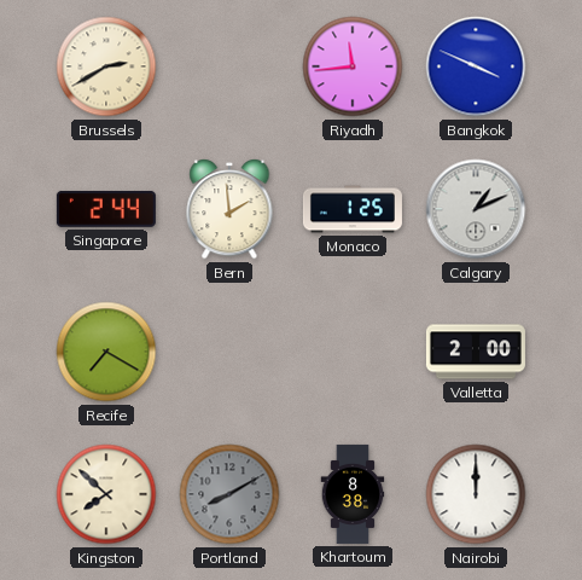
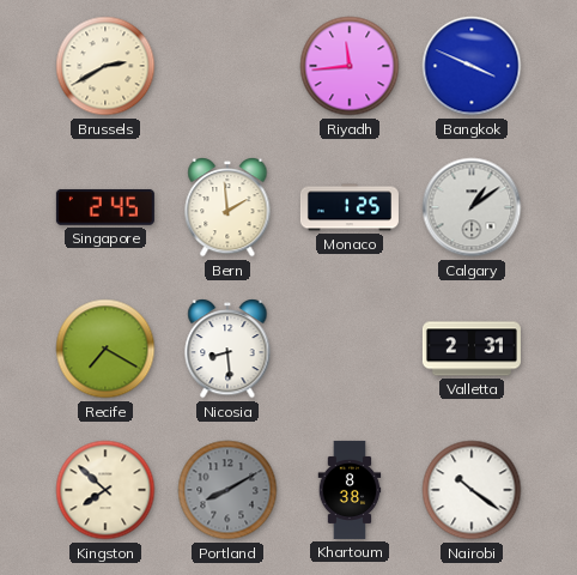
Singapore: 2:44 -> 2:45 (105, 207)
Calgary: 1:11 -> 1:09 (472, 207)
Nicosia: none -> 8:29 (227, 350)
Valletta: 2:00 -> 2:31 (472, 349)
Nairobi: 12:00 -> 10:21 (472, 490)
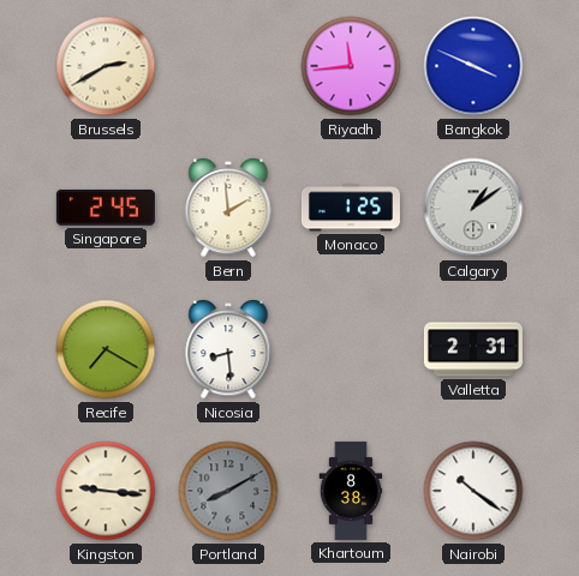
Kingston: 7:52 -> 9:16 (106, 491)
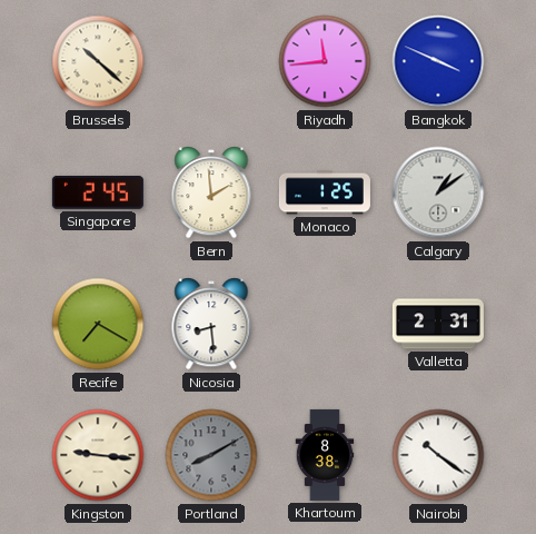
Brussels: 2:40 -> 10:22 (98, 61)
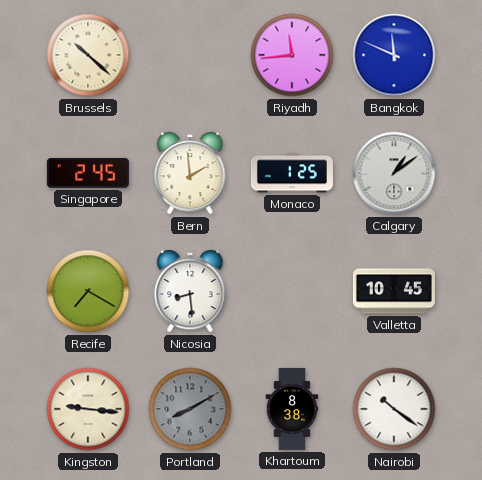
Bangkok: 3:49 -> 11:49 (394, 55)
Valletta: 2:31 -> 10:45 (394, 291)
